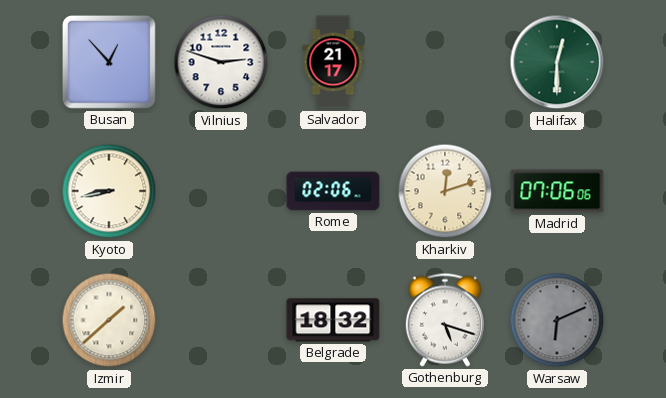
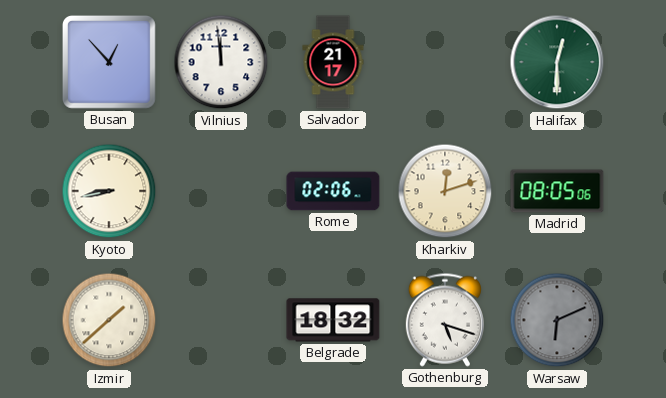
Vilnius: 2:48 -> 11:59 (221, 62)
Madrid: 07:06 -> 08:05 (557, 191)
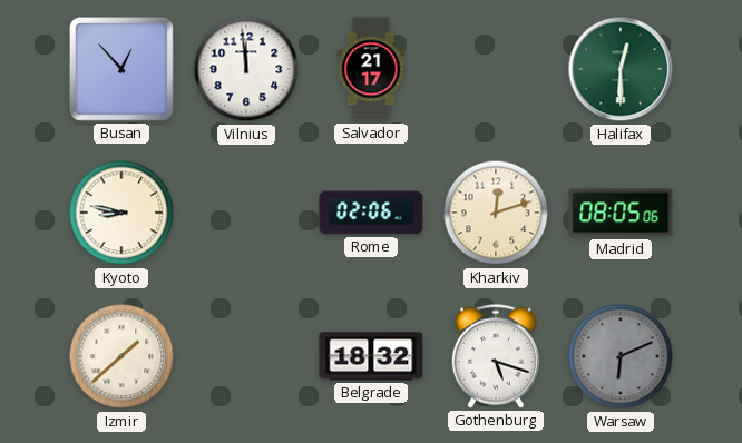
Kyoto: 8:43 -> 8:47 (121, 213)
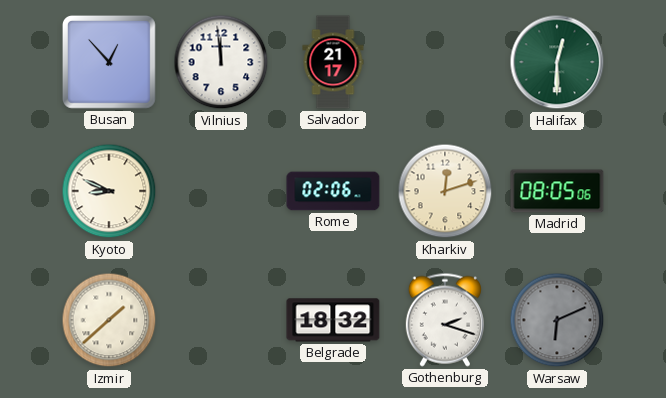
Kyoto: 8:47 -> 8:49 (109, 191)
Gothenburg: 5:18 -> 2:18 (445, 320)
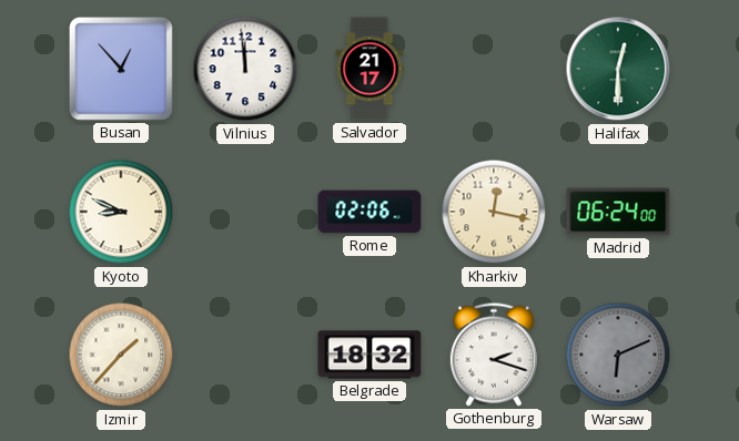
Kharkiv: 12:12 -> 12:17 (494, 212)
Madrid: 08:05 -> 06:24 (618, 212)
Izmir: 1:38 -> 1:37 (121, 355)
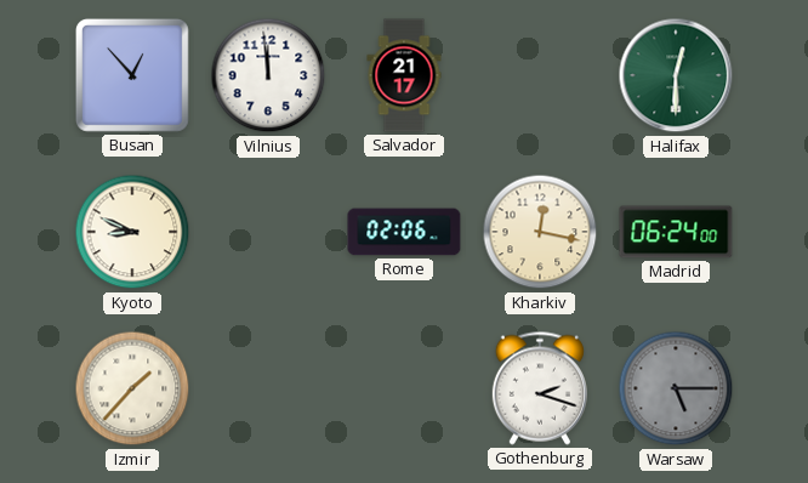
Belgrade: 18:32 -> none (369, 355)
Warsaw: 6:11 -> 5:15 (676, 388)
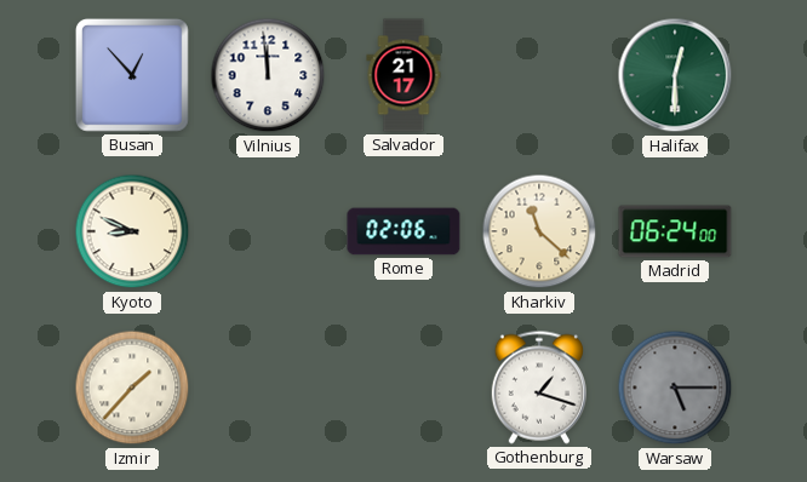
Kharkiv: 12:17 -> 11:22 (539, 231)
Gothenburg: 2:18 -> 1:18 (539, 388)
